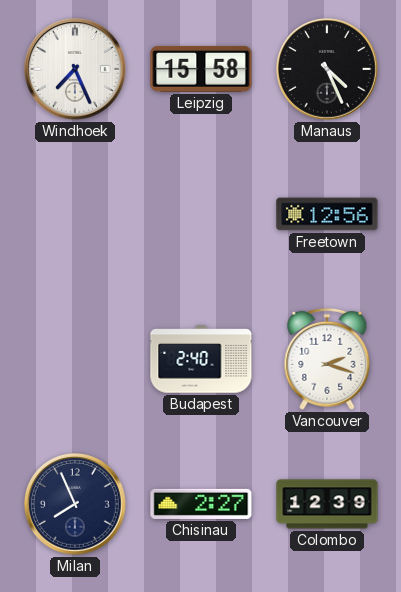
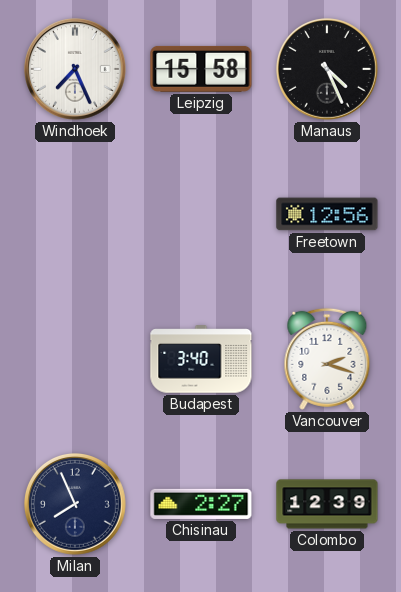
Budapest: 2:40 -> 3:40 (201, 359)
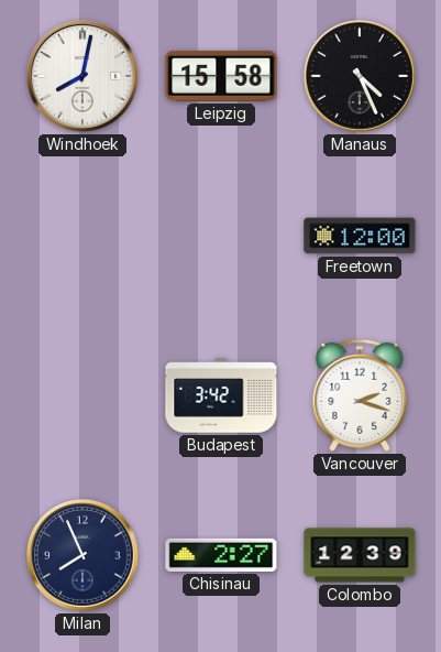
Windhoek: 7:26 -> 8:02 (82, 76)
Freetown: 12:56 -> 12:00 (360, 236)
Budapest: 3:40 -> 3:42 (221, 395)
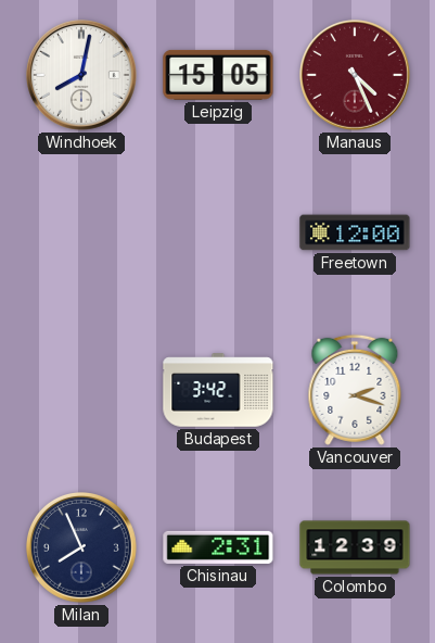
Leipzig: 15:58 -> 15:05 (218, 75)
Manaus dial: black -> burgundy (355, 75)
Chisinau: 2:27 -> 2:31 (218, 547)
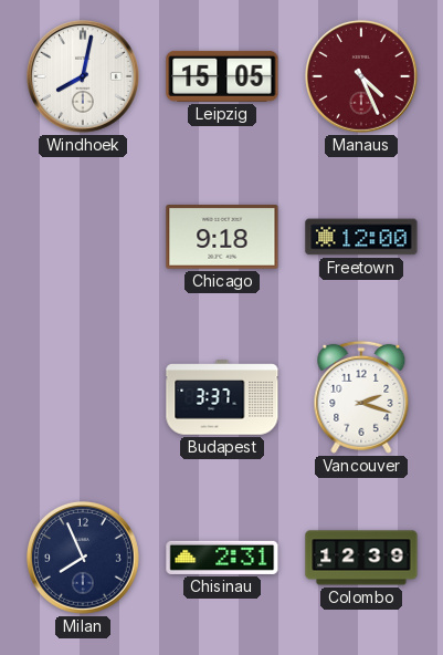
Chicago: none -> 9:18 (222, 238)
Budapest: 3:42 -> 3:37 (222, 397)
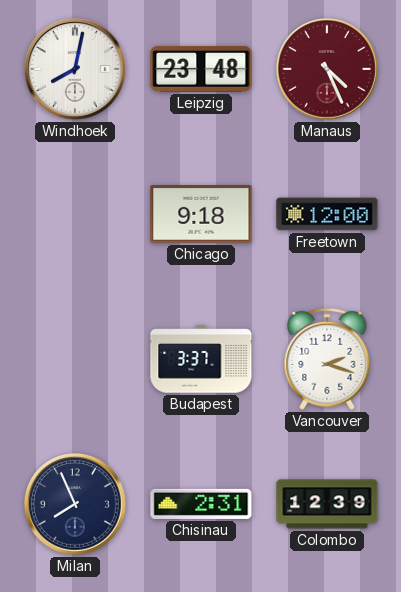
Leipzig: 15:05 -> 23:48 (201, 69)
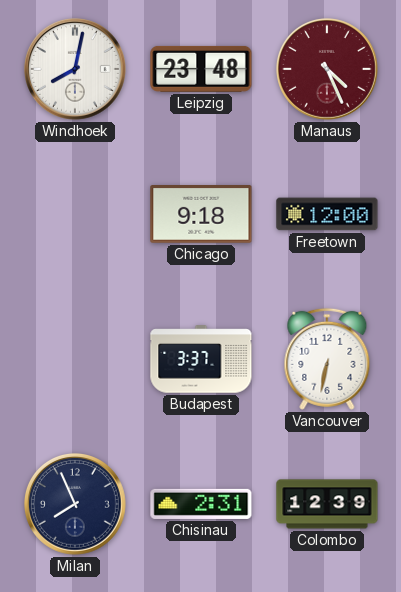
Vancouver: 2:18 -> 6:32 (327, 359)
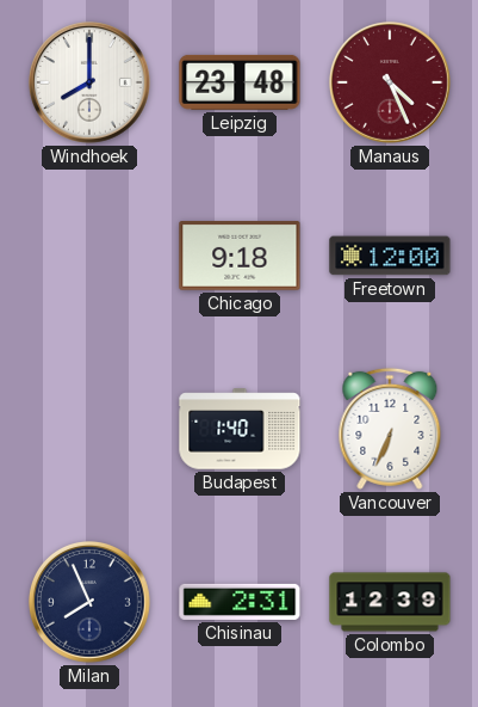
Windhoek: 8:02 -> 8:00 (89, 82)
Budapest: 3:37 -> 1:40 (240, 429)
Vancouver: 6:32 -> 6:34 (390, 429)
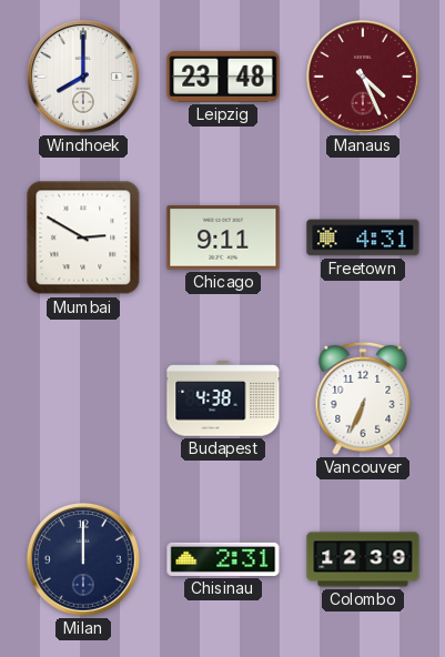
Mumbai: none -> 2:50 (83, 237)
Chicago: 9:18 -> 9:11 (223, 239)
Freetown: 12:00 -> 4:31 (363, 237)
Budapest: 1:40 -> 4:38 (223, 398)
Milan: 7:56 -> 12:00 (83, 559)
